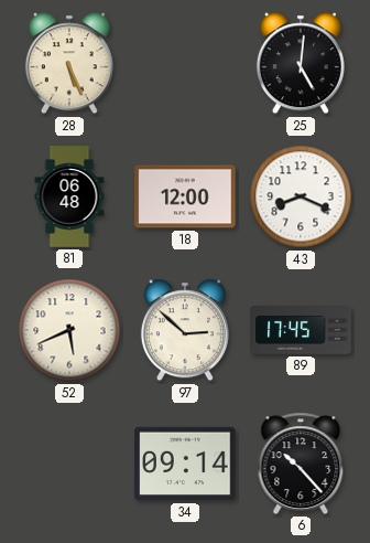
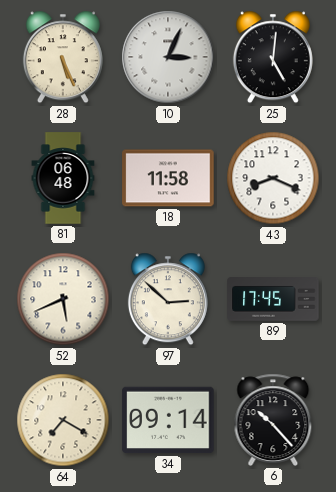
10: none -> 3:04 (168, 57)
18: 12:00 -> 11:58 (168, 178)
64: none -> 7:20 (63, 420)
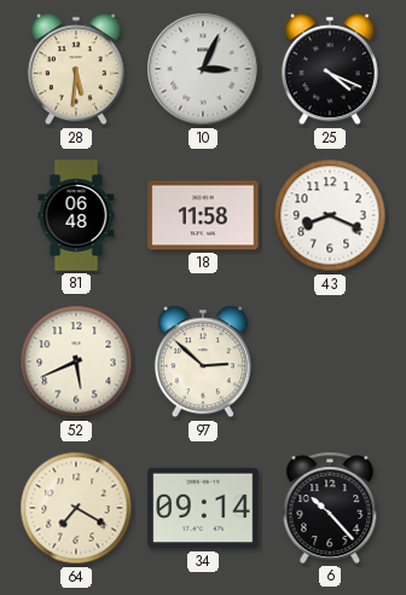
28: 5:26 -> 5:31 (76, 69)
25: 5:01 -> 4:19 (330, 69)
89: 17:45 -> none (273, 299)
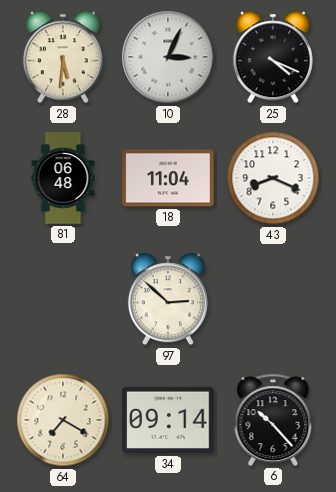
18: 11:58 -> 11:04 (168, 178)
52: 5:41 -> none (76, 362)
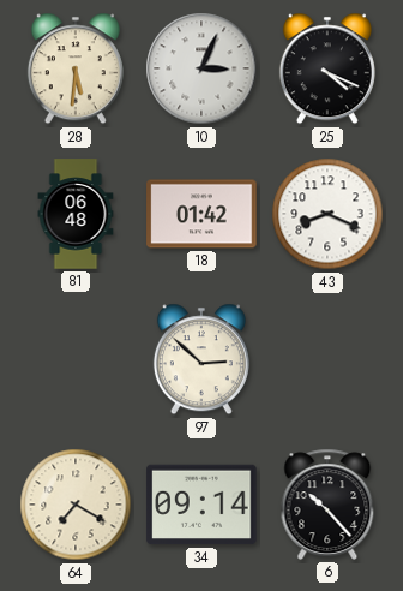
18: 11:04 -> 01:42 (201, 214)
